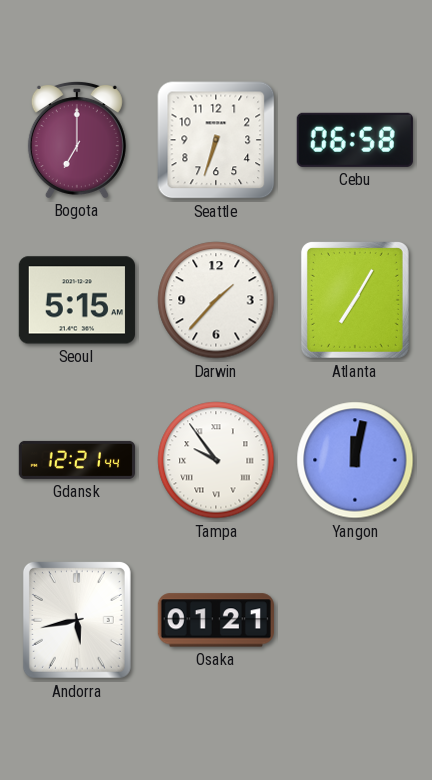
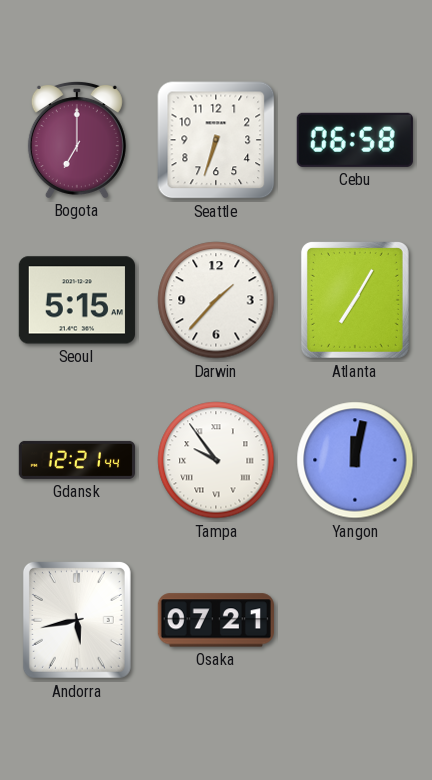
Osaka: 01:21 -> 07:21 (216, 620)
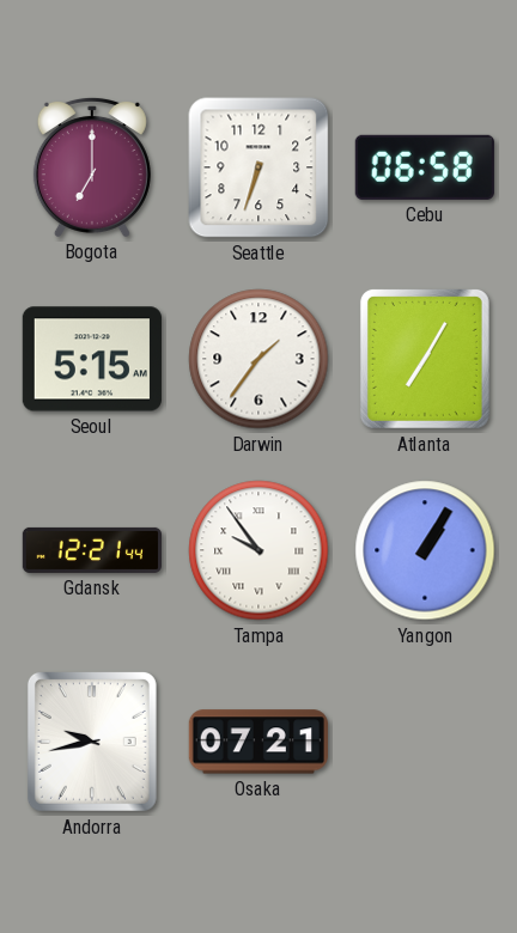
Darwin: 1:37 -> 1:36 (258, 359)
Yangon: 12:02 -> 1:05 (425, 550)
Andorra: 5:43 -> 9:43 (92, 742)
